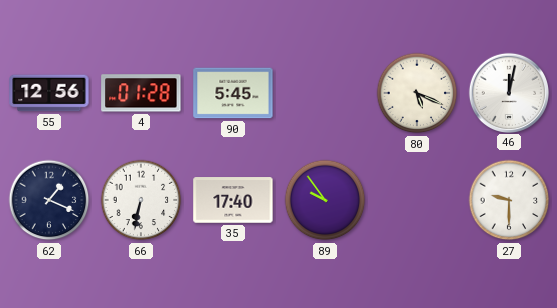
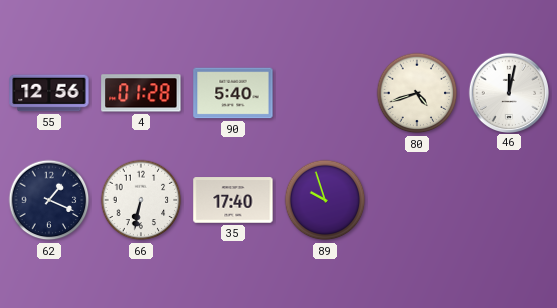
90: 5:45 -> 5:40 (233, 93)
80: 5:19 -> 4:42 (417, 93)
89: 9:54 -> 9:57 (325, 200)
27: 9:30 -> none (509, 200)
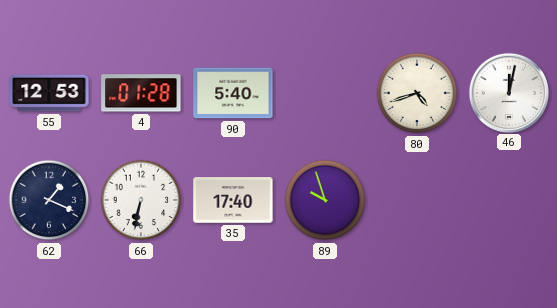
55: 12:56 -> 12:53 (49, 93)
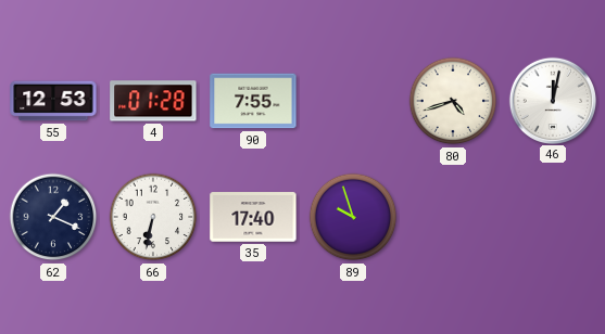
90: 5:40 -> 7:55 (253, 101)
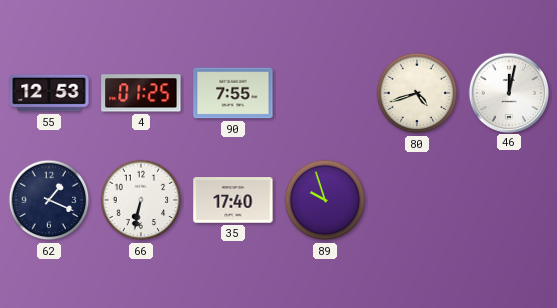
4: 01:28 -> 01:25 (141, 93)
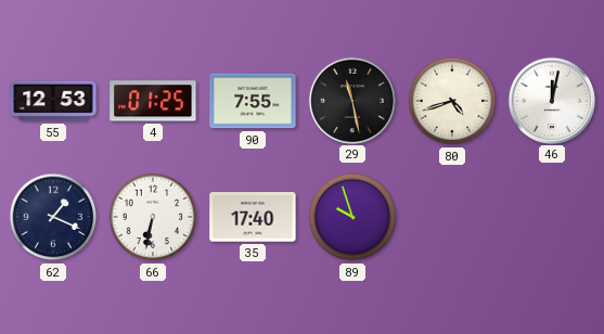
29: none -> 11:28 (351, 100)
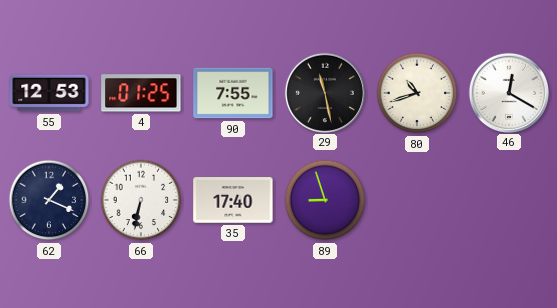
80: 4:42 -> 10:42 (417, 93)
46: 12:02 -> 12:20 (508, 92)
89: 9:57 -> 8:57 (325, 200)
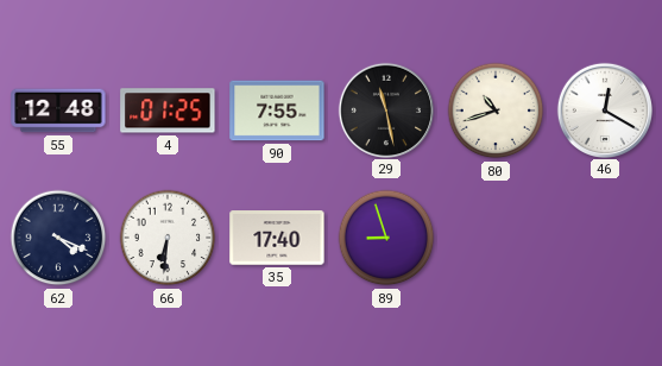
55: 12:53 -> 12:48 (58, 111)
62: 1:19 -> 4:19 (58, 238)
66: 6:32 -> 6:31 (168, 238)
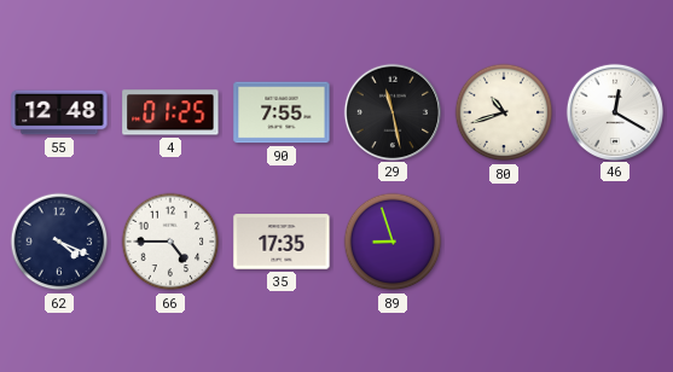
66: 6:31 -> 4:45 (170, 242)
35: 17:40 -> 17:35 (282, 242)
